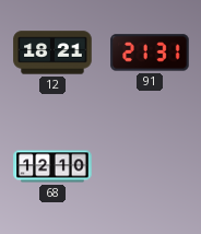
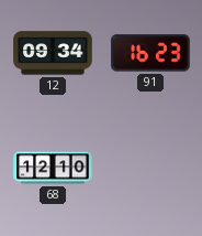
12: 18:21 -> 09:34 (53, 53)
91: 21:31 -> 16:23 (150, 53)
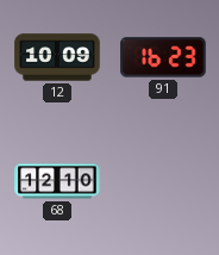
12: 09:34 -> 10:09 (57, 57)
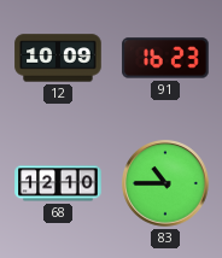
83: none -> 10:45 (165, 183)
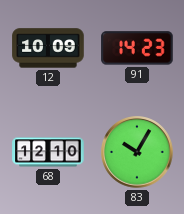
91: 16:23 -> 14:23 (137, 48)
83: 10:45 -> 10:05 (137, 152)
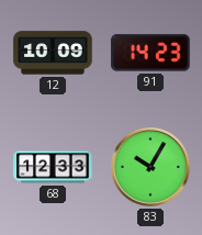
68: 12:10 -> 12:33 (53, 167)
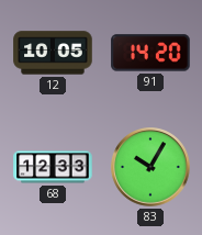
12: 10:09 -> 10:05 (53, 53)
91: 14:23 -> 14:20 (150, 53)
